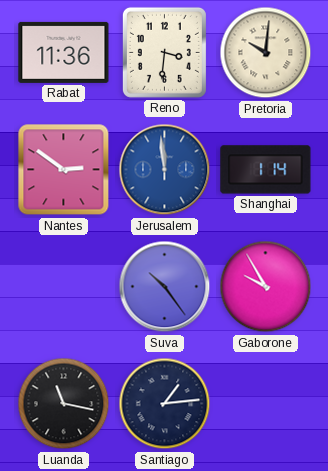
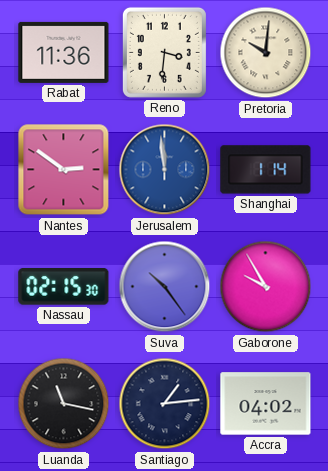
Nassau: none -> 02:15 (64, 287)
Accra: none -> 04:02 (266, 404)
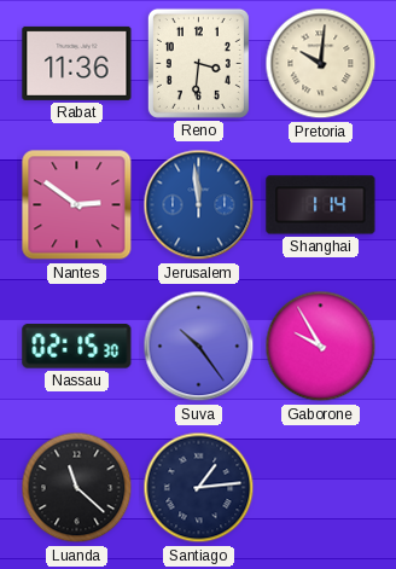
Luanda: 11:17 -> 11:22 (77, 488)
Accra: 04:02 -> none (266, 404)
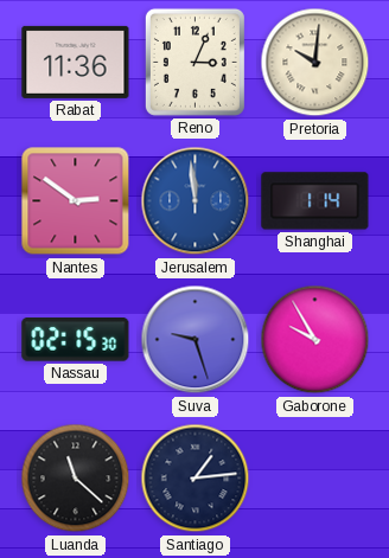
Reno: 3:31 -> 3:04 (194, 62)
Suva: 10:24 -> 9:27 (196, 340)
